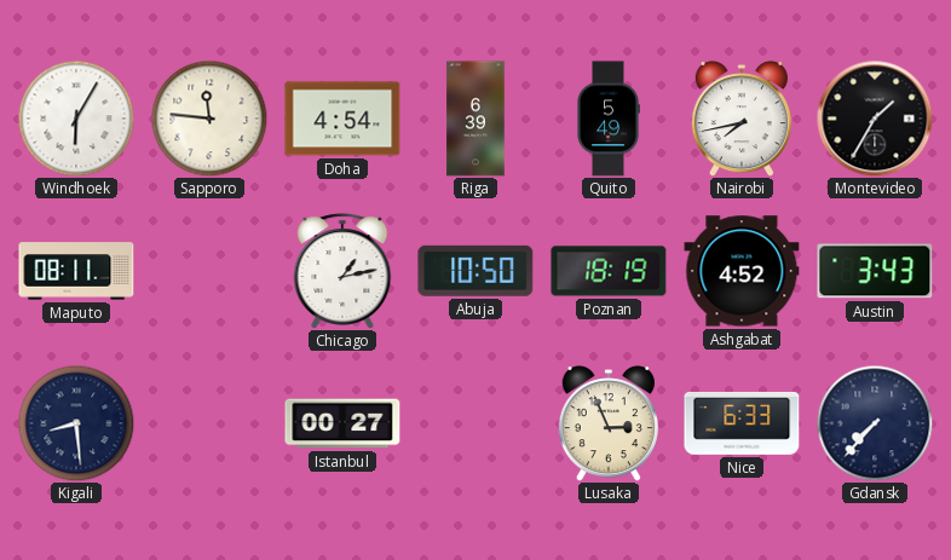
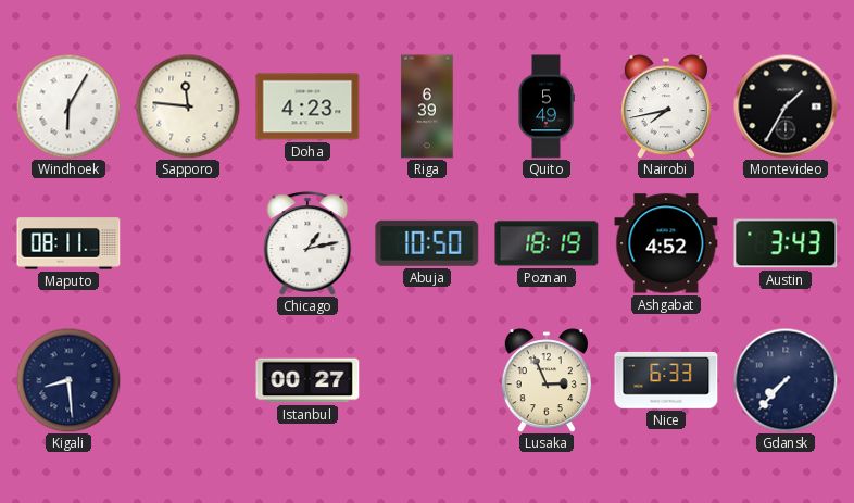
Doha: 4:54 -> 4:23 (307, 106)
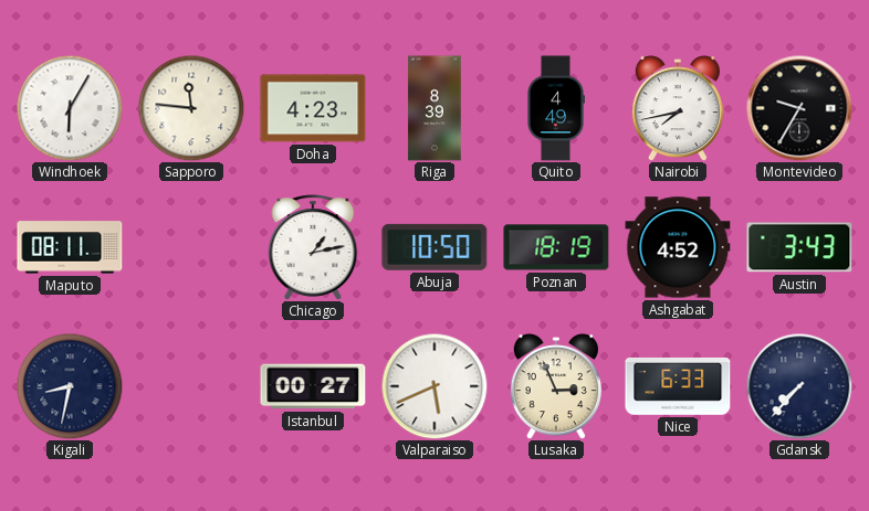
Riga: 6:39 -> 8:39 (434, 108)
Quito: 5:49 -> 4:49 (556, 108)
Montevideo: 1:35 -> 9:35 (799, 108)
Kigali: 8:29 -> 8:32 (70, 386)
Valparaiso: none -> 5:41 (434, 386)
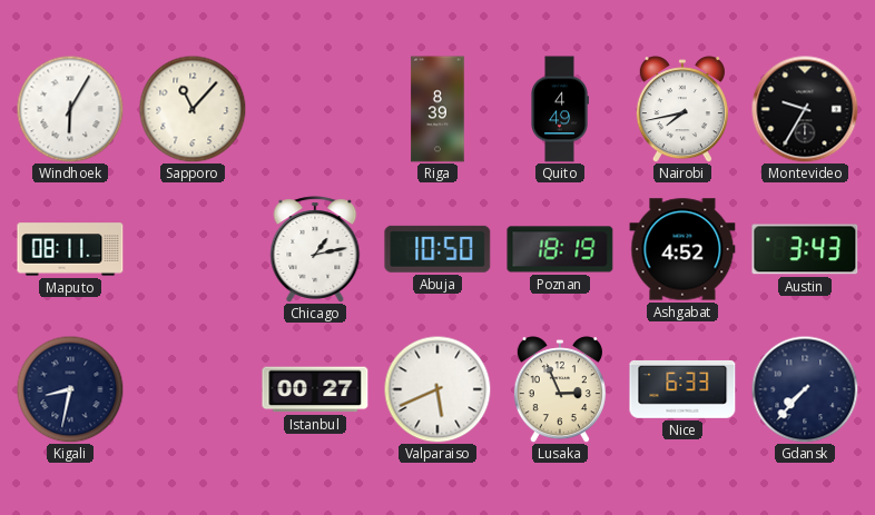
Sapporo: 11:46 -> 11:07 (193, 109)
Doha: 4:23 -> none (313, 108)
